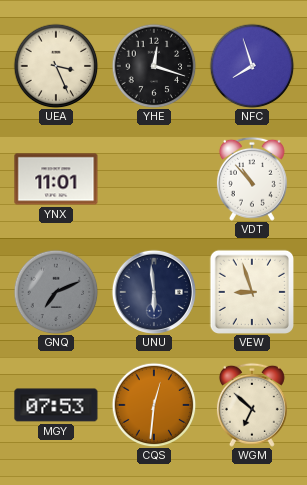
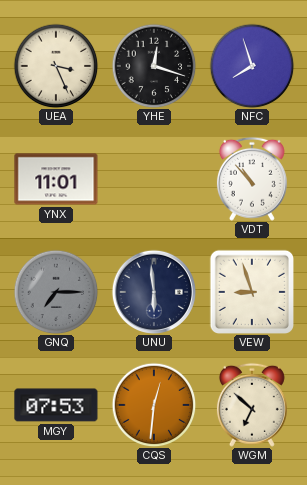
GNQ: 7:11 -> 7:15 (56, 292)
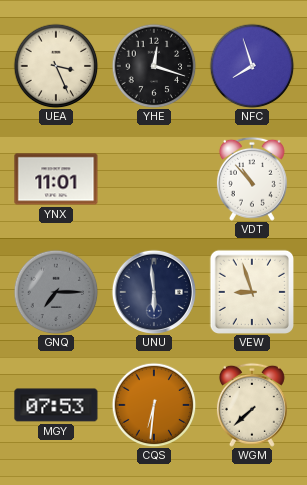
CQS: 12:31 -> 6:31 (154, 405)
WGM: 6:52 -> 7:38 (252, 405)
